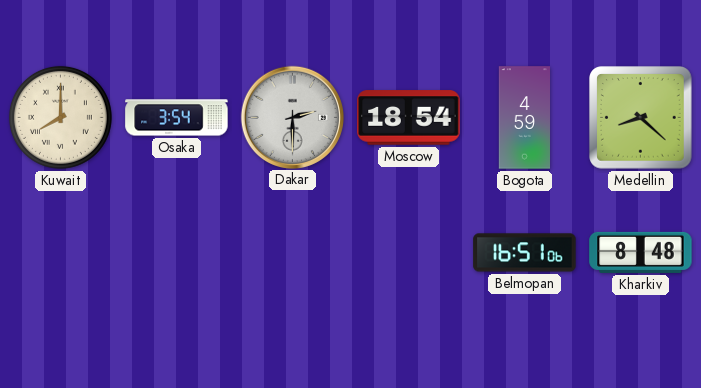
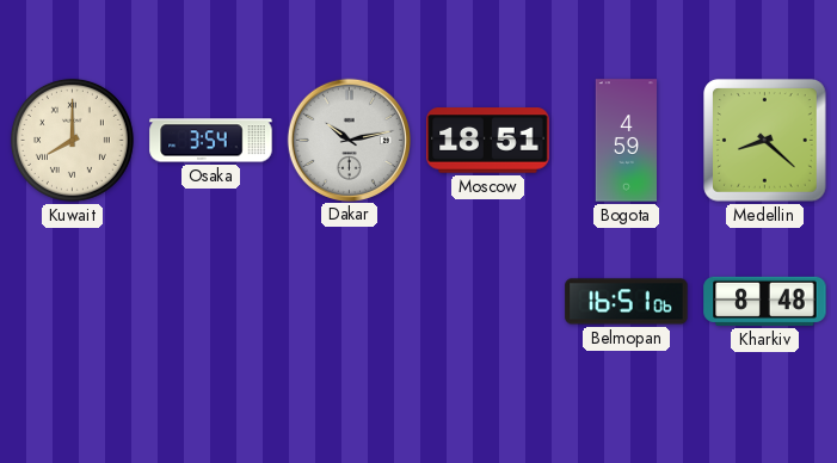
Dakar: 2:30 -> 10:13 (349, 140)
Moscow: 18:54 -> 18:51 (488, 141)
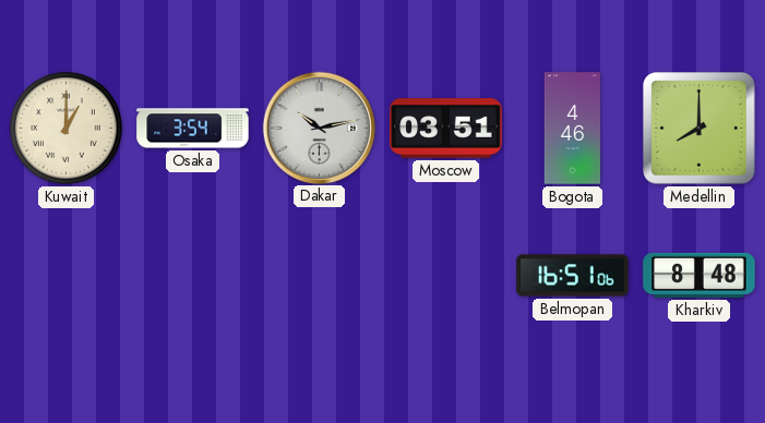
Kuwait: 8:00 -> 1:00 (65, 128)
Moscow: 18:51 -> 03:51 (446, 129)
Bogota: 4:59 -> 4:46 (572, 129)
Medellin: 8:22 -> 8:00 (700, 129)
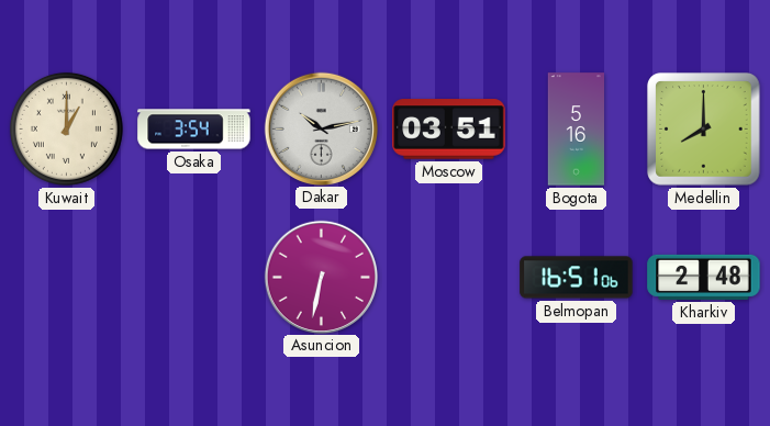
Bogota: 4:46 -> 5:16 (576, 130)
Asuncion: none -> 6:32 (321, 277)
Kharkiv: 8:48 -> 2:48 (704, 277)
